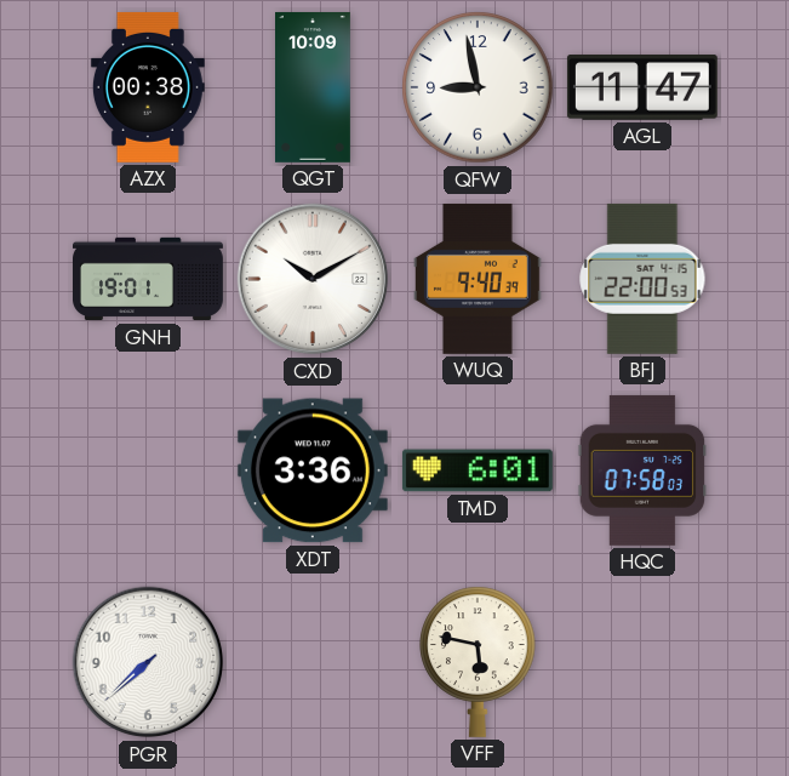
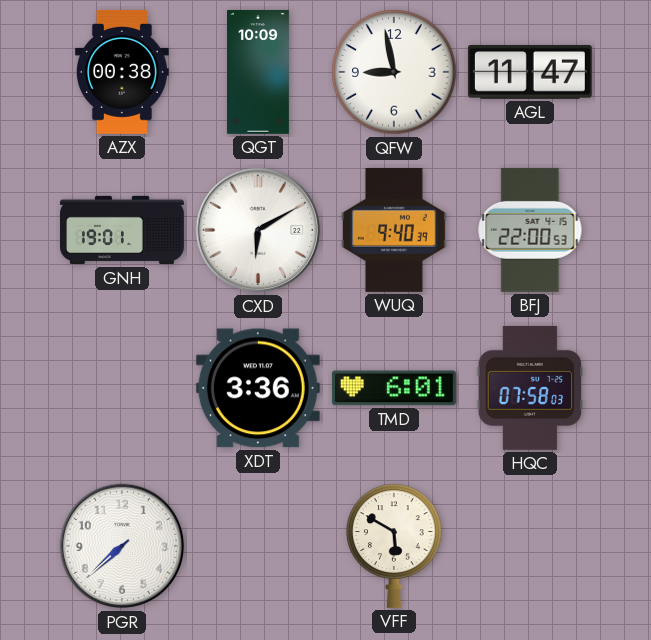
CXD: 10:10 -> 6:10 (258, 230)
VFF: 5:47 -> 5:50 (394, 546)
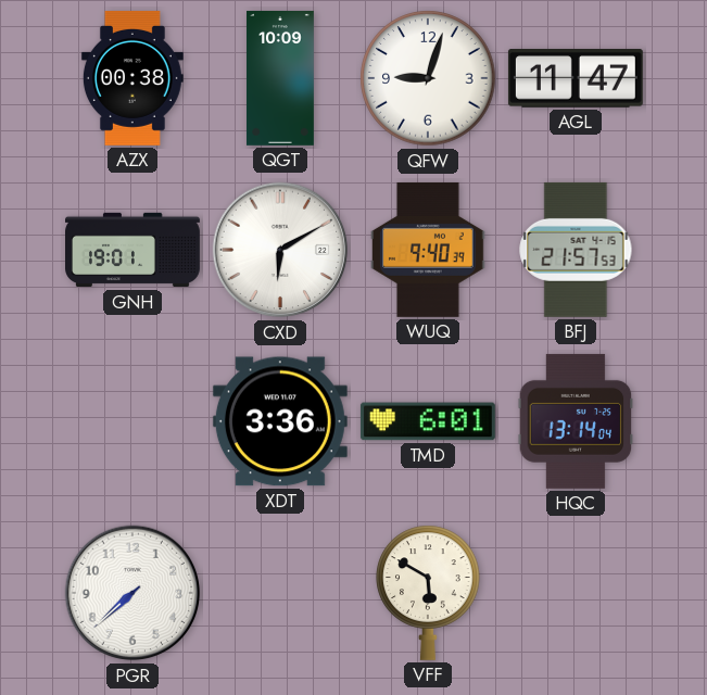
QFW: 8:58 -> 9:03 (428, 78)
BFJ: 22:00 -> 21:57 (576, 250)
HQC: 07:58 -> 13:14 (576, 421)
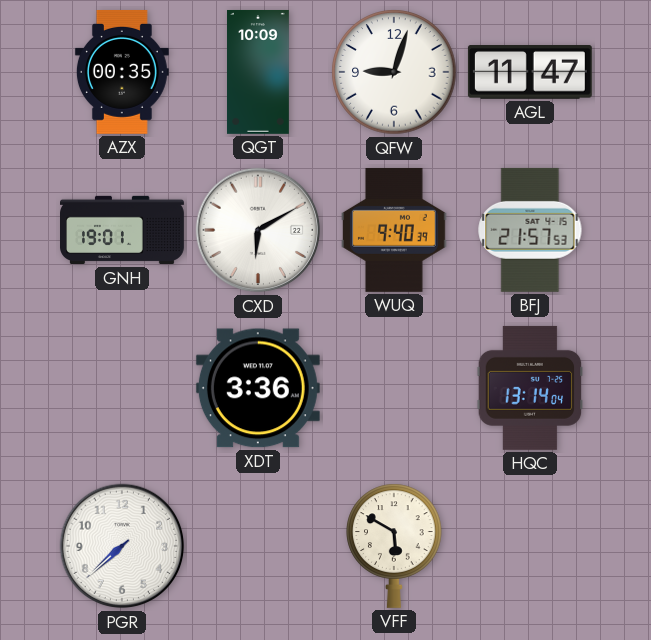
AZX: 00:38 -> 00:35 (122, 72)
TMD: 6:01 -> none (428, 421)
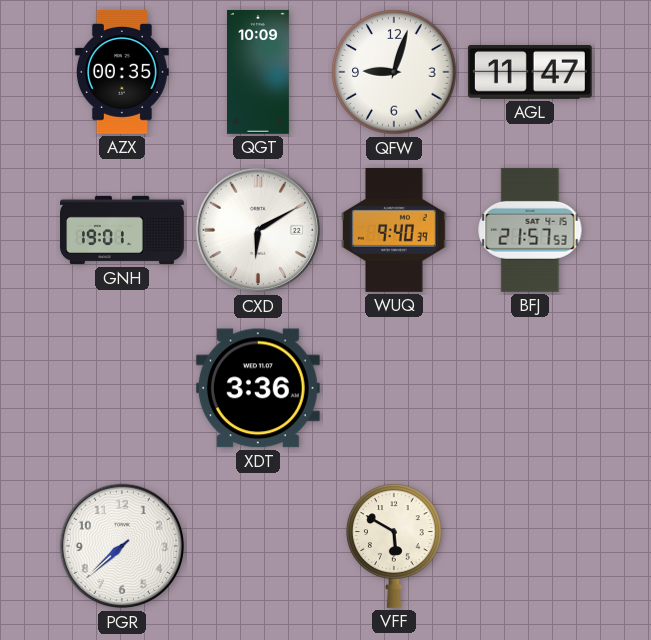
HQC: 13:14 -> none (530, 388)
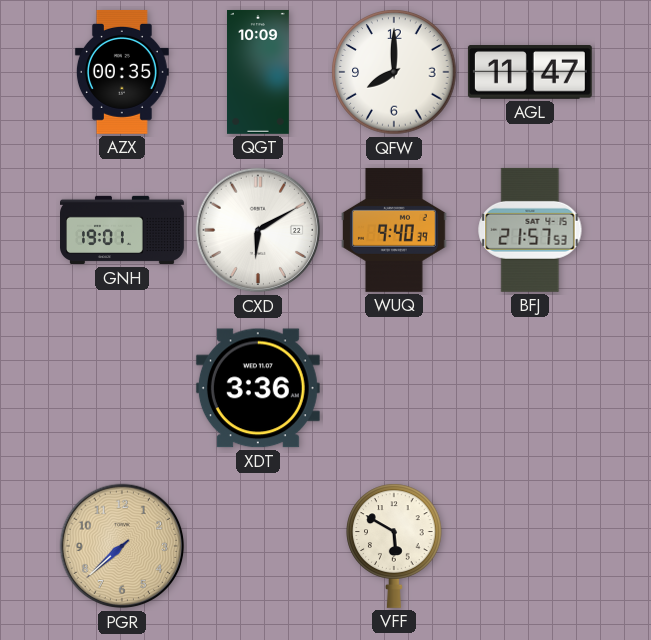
QFW: 9:03 -> 8:00 (394, 72)
PGR dial: white -> champagne (122, 546)
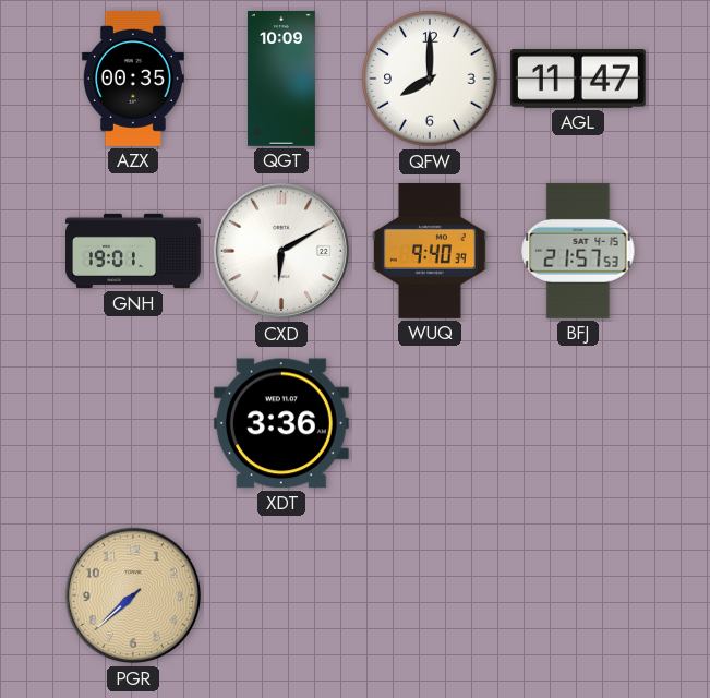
VFF: 5:50 -> none (394, 546)
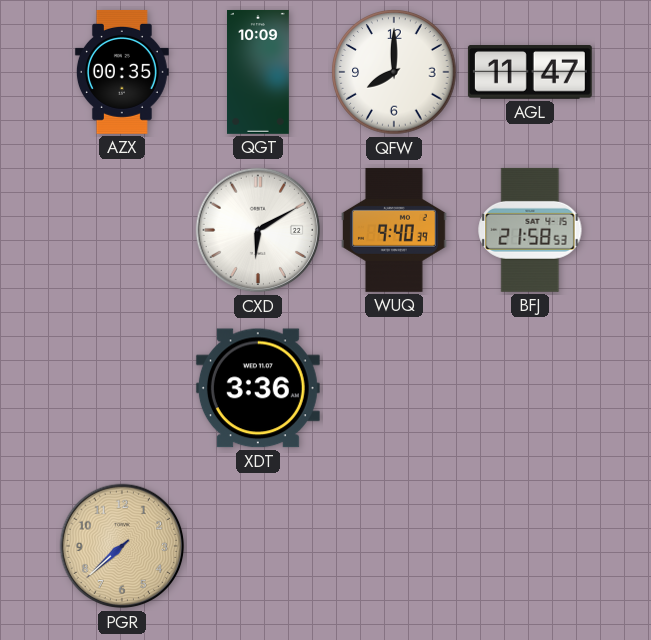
GNH: 19:01 -> none (134, 251)
BFJ: 21:57 -> 21:58 (530, 230)
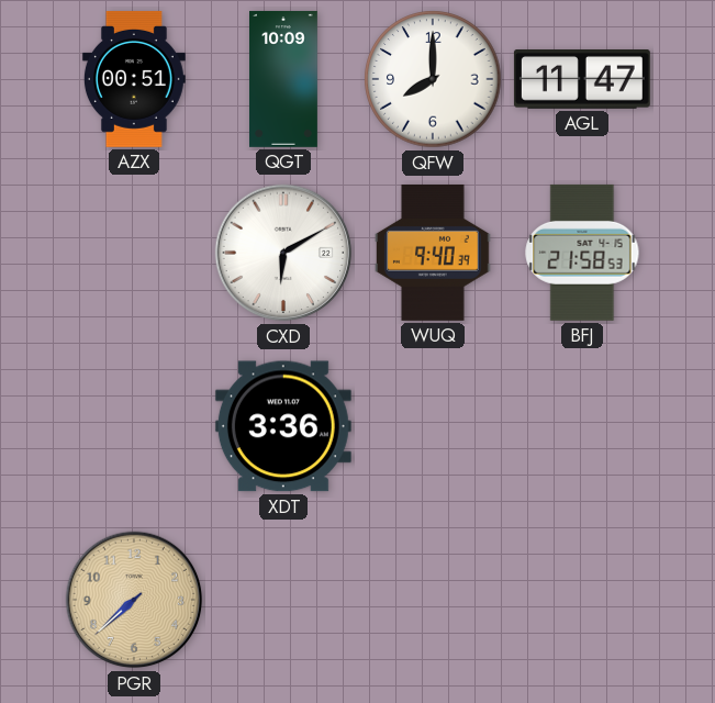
AZX: 00:35 -> 00:51 (134, 79)
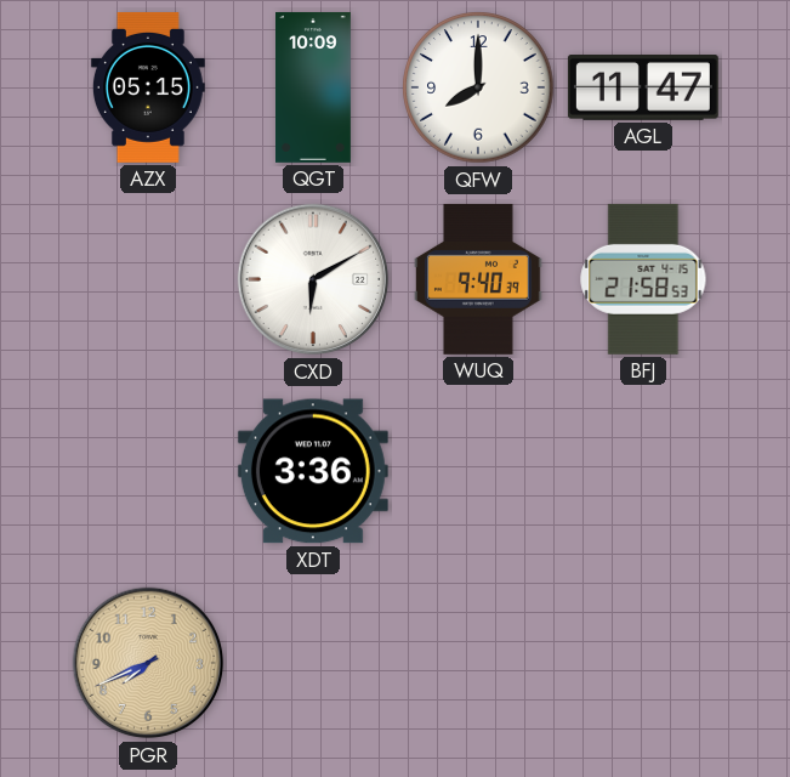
AZX: 00:51 -> 05:15 (148, 87)
PGR: 7:38 -> 7:41 (148, 663)
